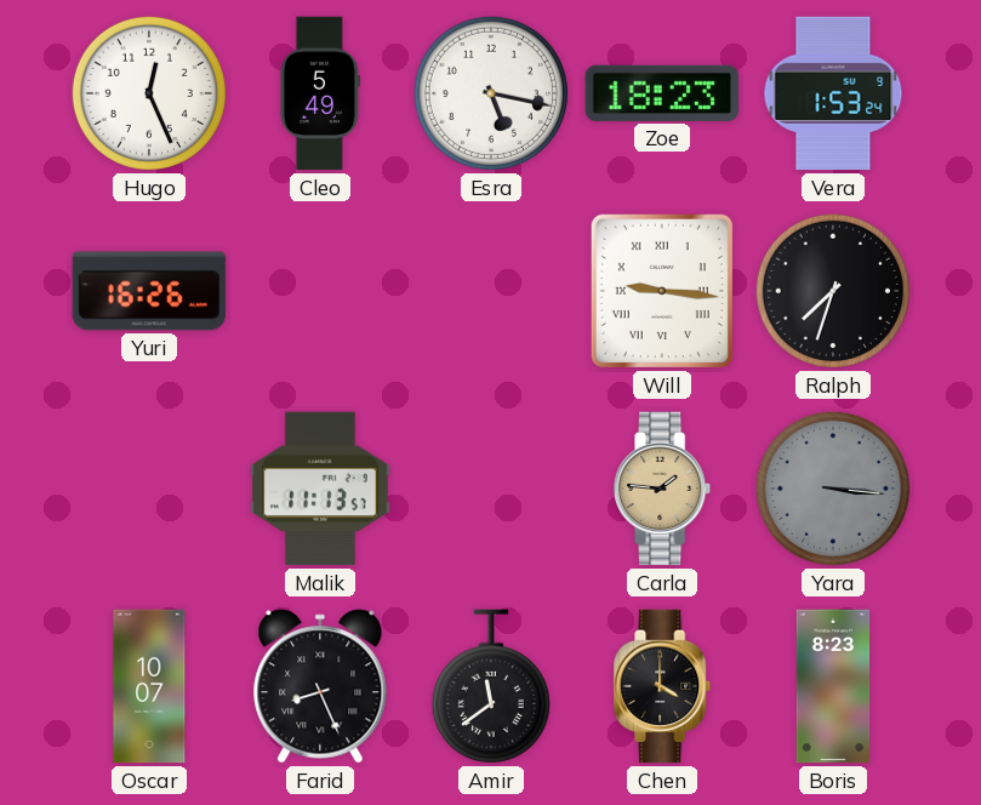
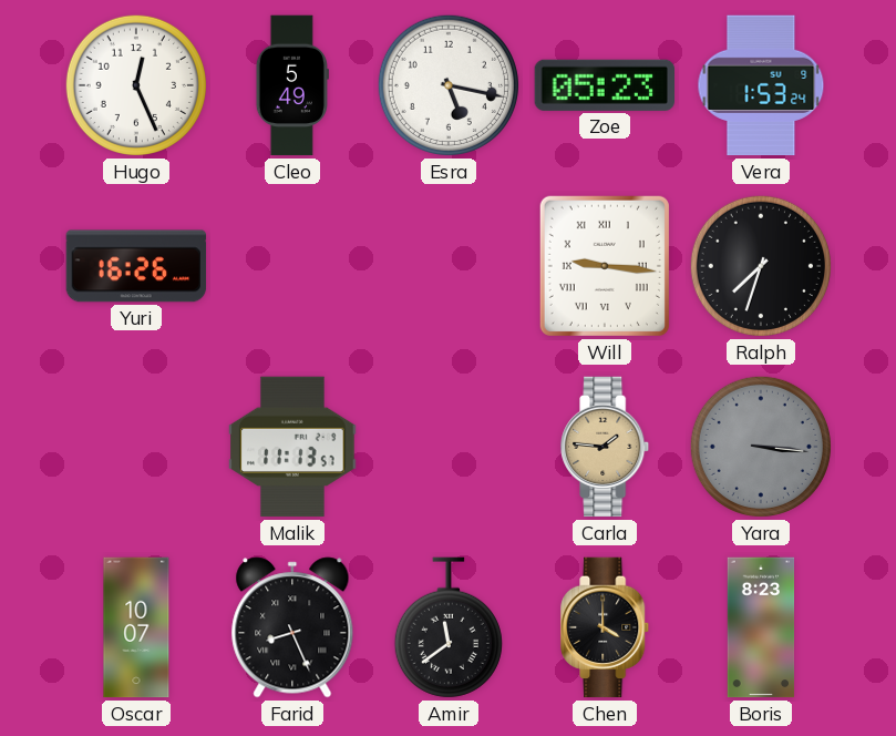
Zoe: 18:23 -> 05:23 (604, 85)
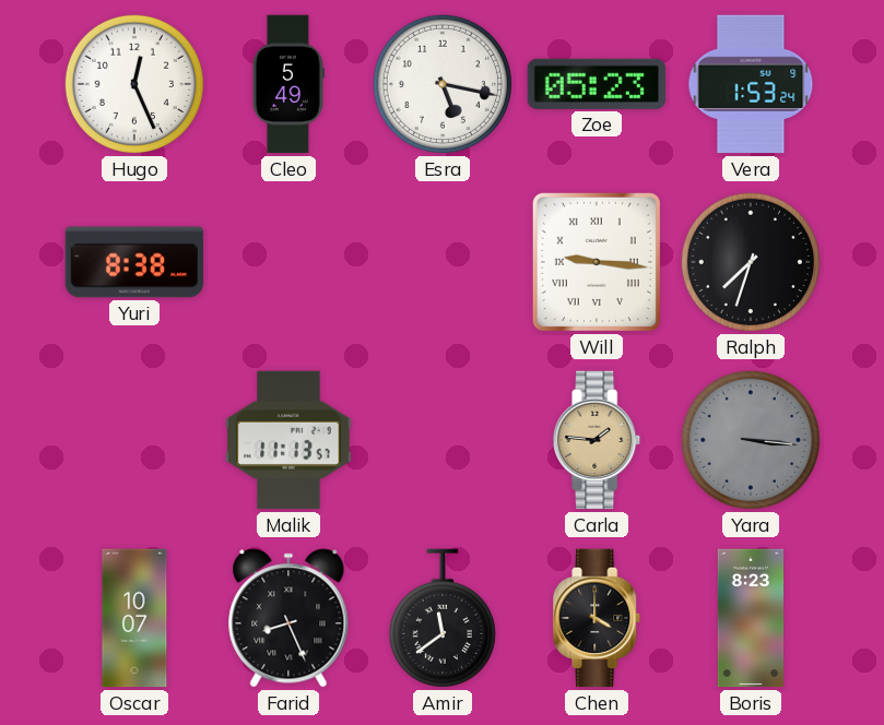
Yuri: 16:26 -> 8:38 (134, 262)
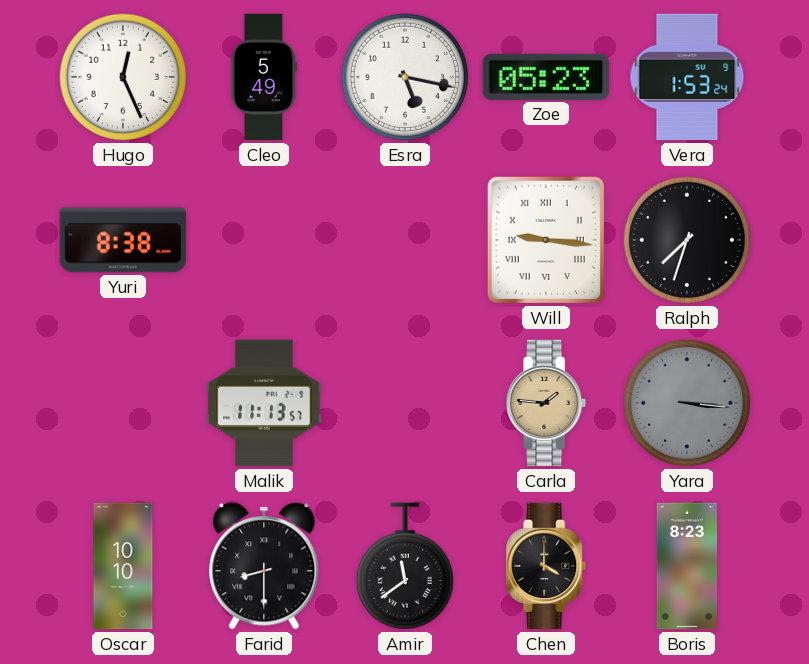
Oscar: 10:07 -> 10:10 (123, 566)
Farid: 8:26 -> 8:30 (264, 566)
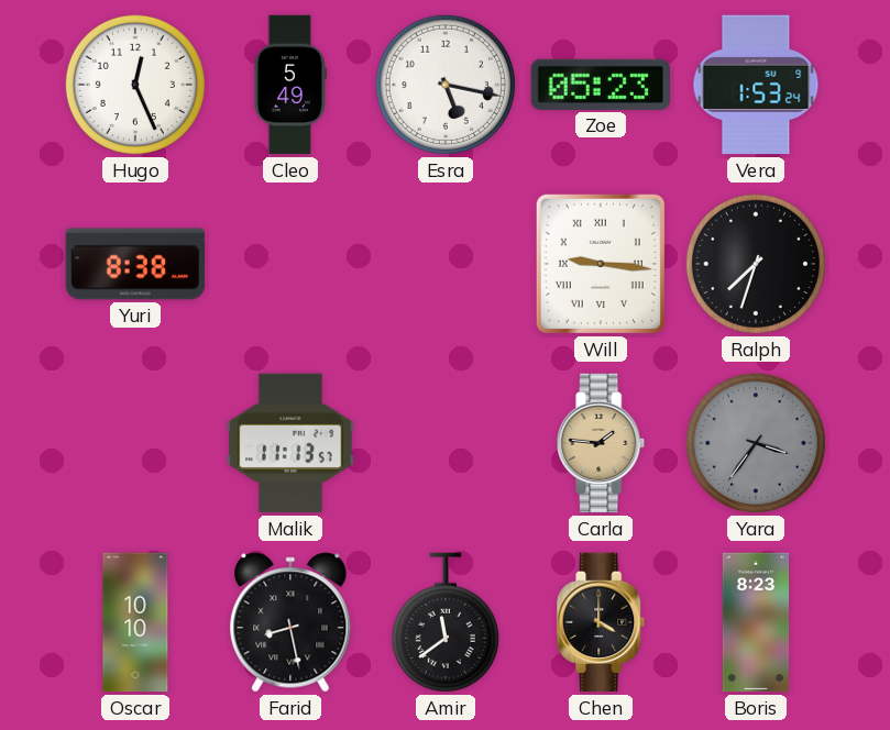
Yara: 3:16 -> 3:36 (756, 443)
Farid: 8:30 -> 8:28 (290, 622)
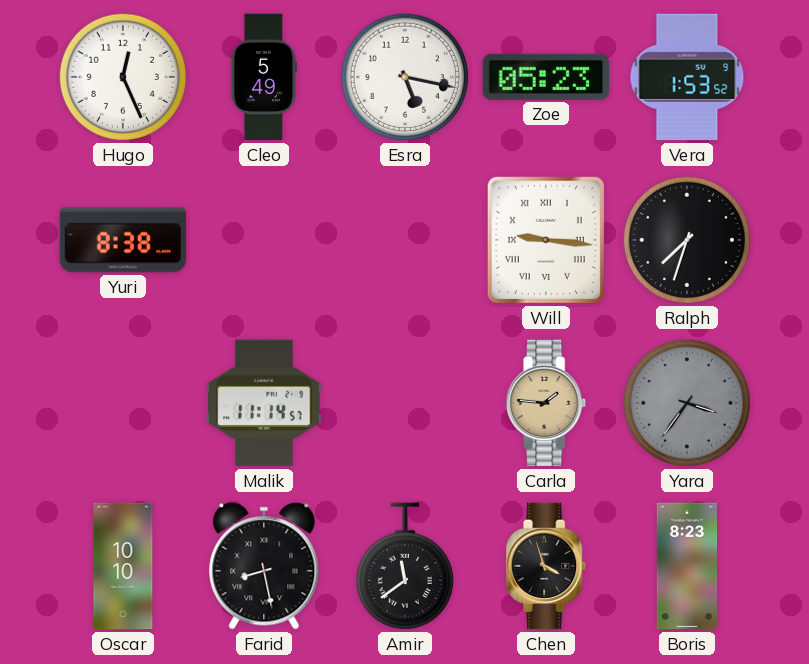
Vera: 1:53:24 -> 1:53:52 (687, 77)
Malik: 11:13 -> 11:14 (264, 403)
Chen: 4:00 -> 3:57 (547, 566)
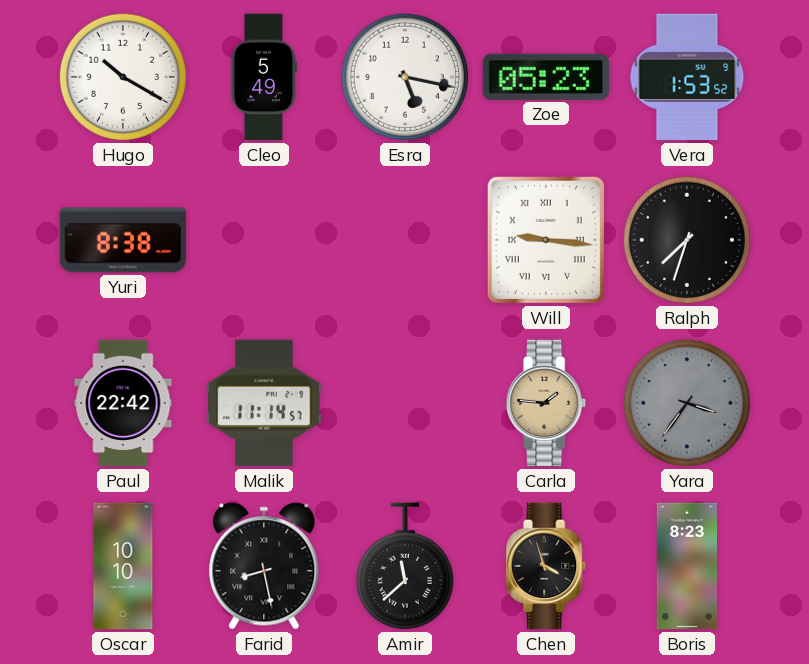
Hugo: 12:26 -> 10:20 (123, 77)
Paul: none -> 22:42 (123, 403)
Amir: 11:39 -> 11:38 (405, 566)
